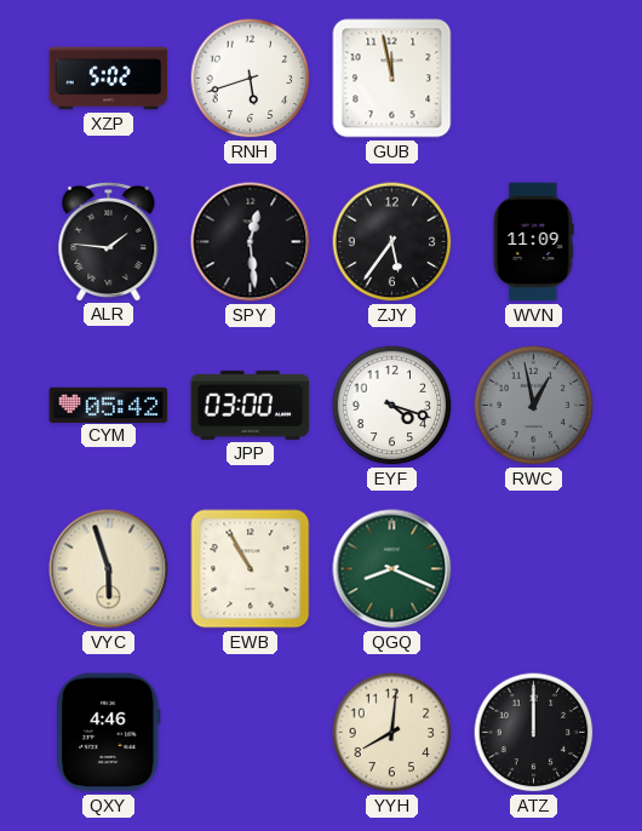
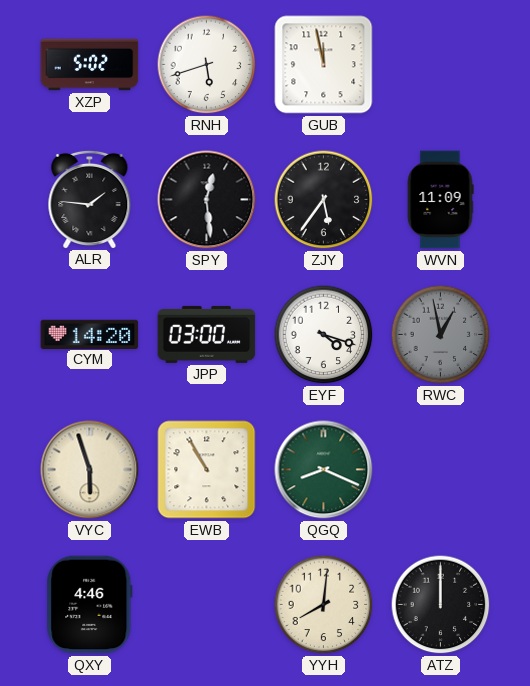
CYM: 05:42 -> 14:20 (90, 334)
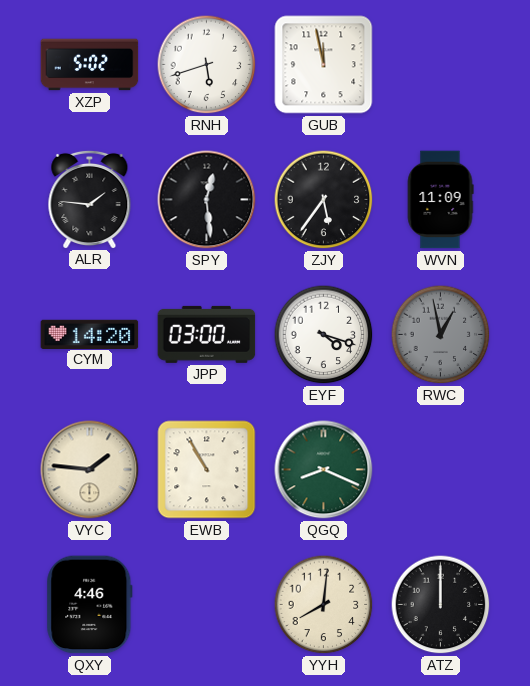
VYC: 5:57 -> 1:46 (90, 470)
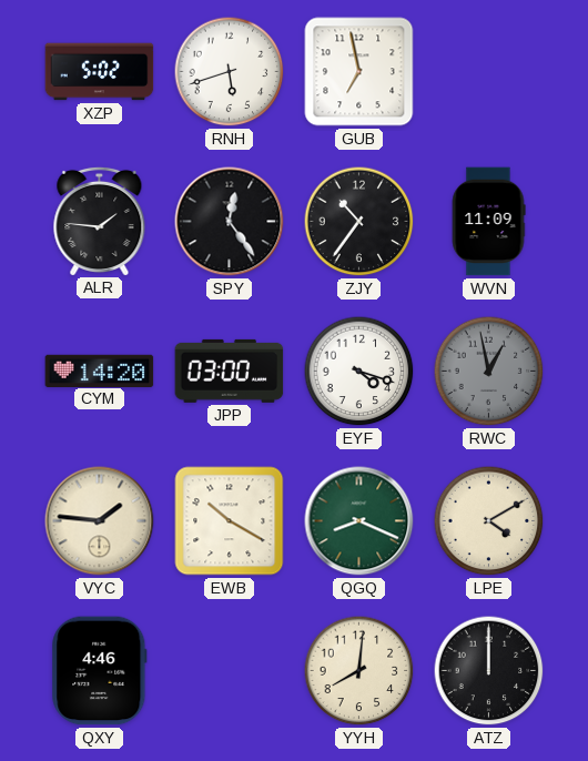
GUB: 11:58 -> 6:58 (359, 72)
SPY: 12:29 -> 12:24 (230, 222)
ZJY: 5:36 -> 10:36 (359, 222)
EWB: 10:55 -> 10:20 (230, 521)
LPE: none -> 4:10 (489, 521)
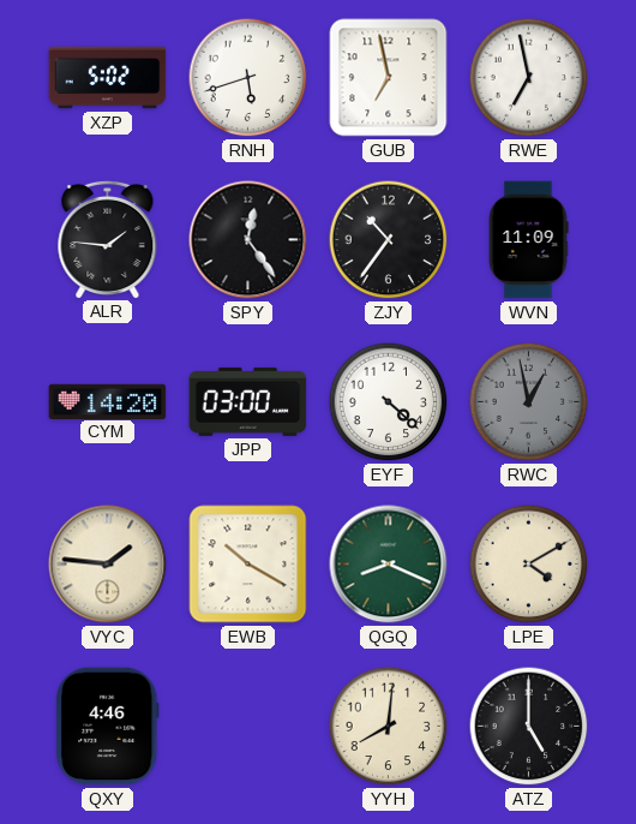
RWE: none -> 6:58 (529, 78)
EYF: 4:18 -> 4:22 (389, 402)
ATZ: 12:00 -> 5:00 (529, 727)
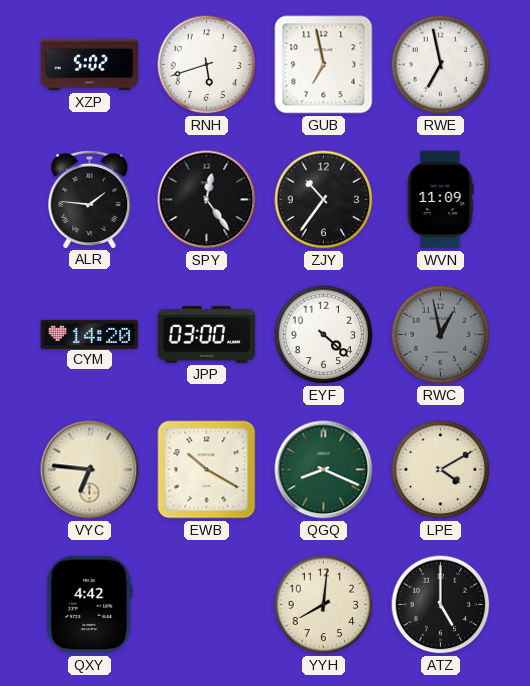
VYC: 1:46 -> 6:46 (90, 470)
QXY: 4:46 -> 4:42 (90, 605)
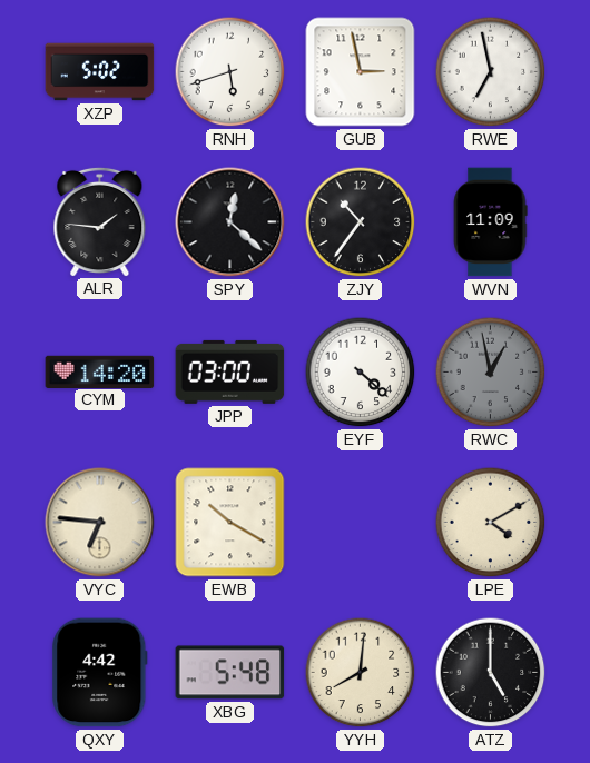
GUB: 6:58 -> 2:58 (361, 72)
SPY: 12:24 -> 12:22 (230, 222)
QGQ: 8:19 -> none (324, 470)
XBG: none -> 5:48 (230, 673)
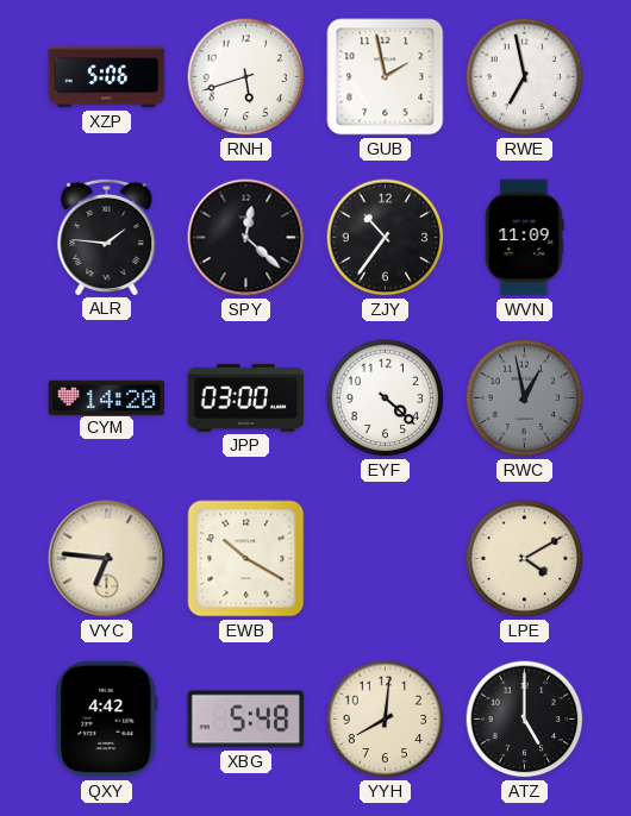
XZP: 5:02 -> 5:06 (107, 77)
GUB: 2:58 -> 1:58 (386, 77)
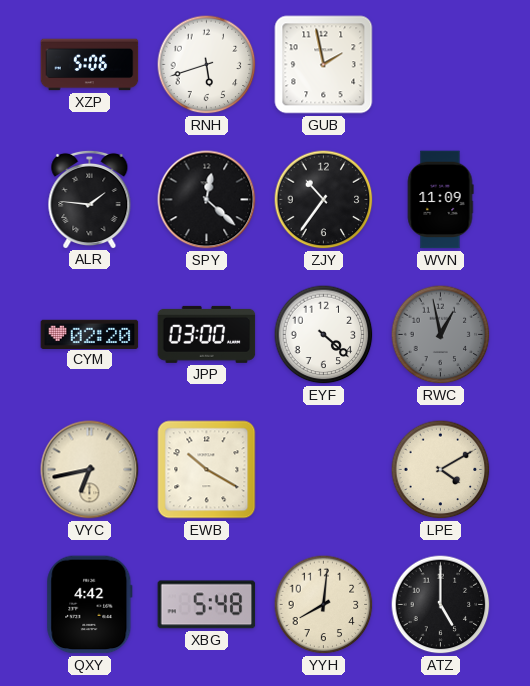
RWE: 6:58 -> none (525, 77)
CYM: 14:20 -> 02:20 (90, 334)
VYC: 6:46 -> 6:43 (90, 470)
